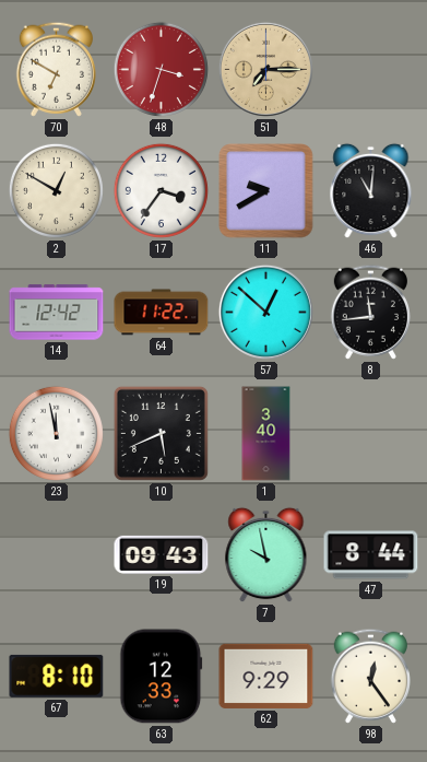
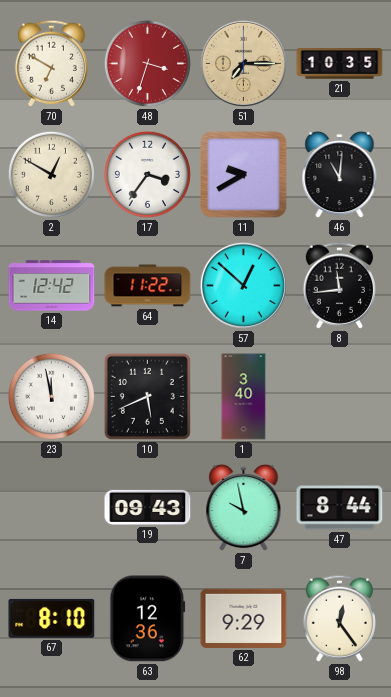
21: none -> 10:35 (340, 64)
63: 12:33 -> 12:36 (148, 619)
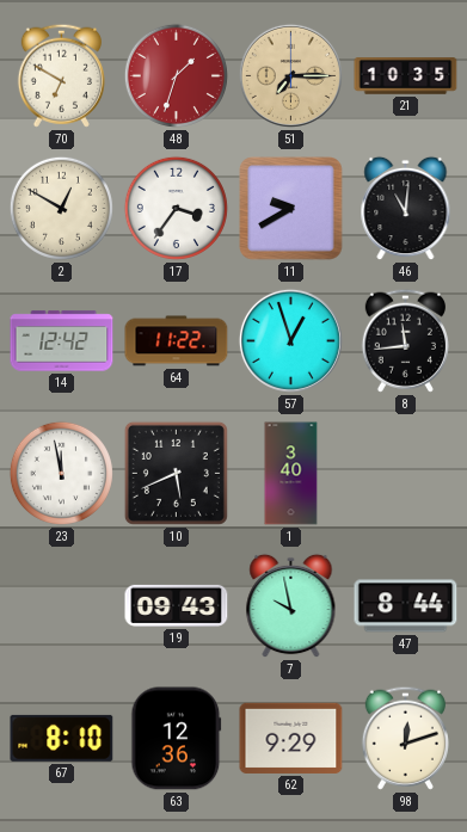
48: 3:33 -> 1:33 (176, 75)
57: 12:52 -> 12:57 (290, 340)
98: 12:24 -> 12:12 (405, 738)
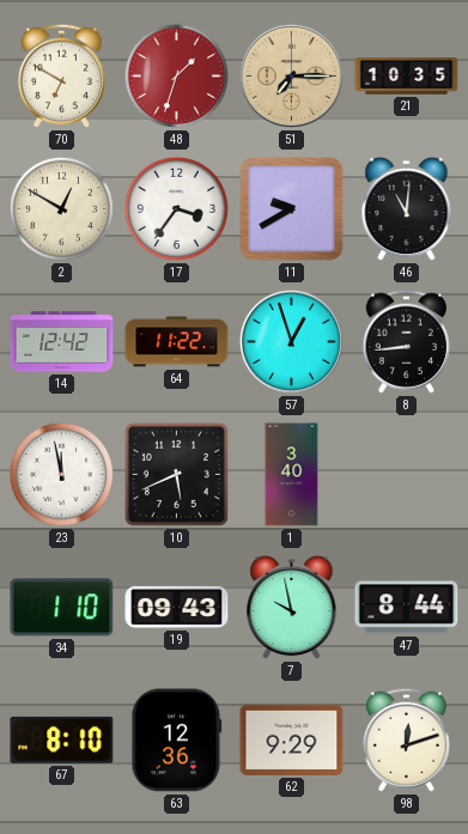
8: 11:44 -> 8:44 (406, 341)
34: none -> 1:10 (62, 608)
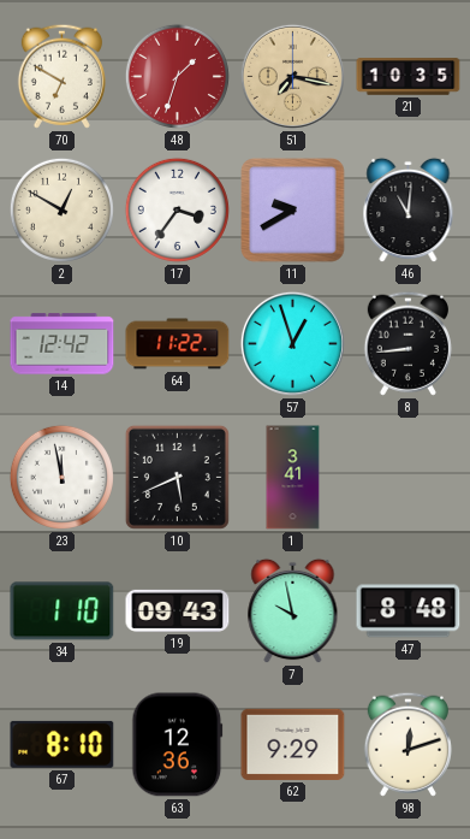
51: 7:15 -> 7:17 (292, 76)
1: 3:40 -> 3:41 (293, 478)
47: 8:44 -> 8:48 (409, 611)
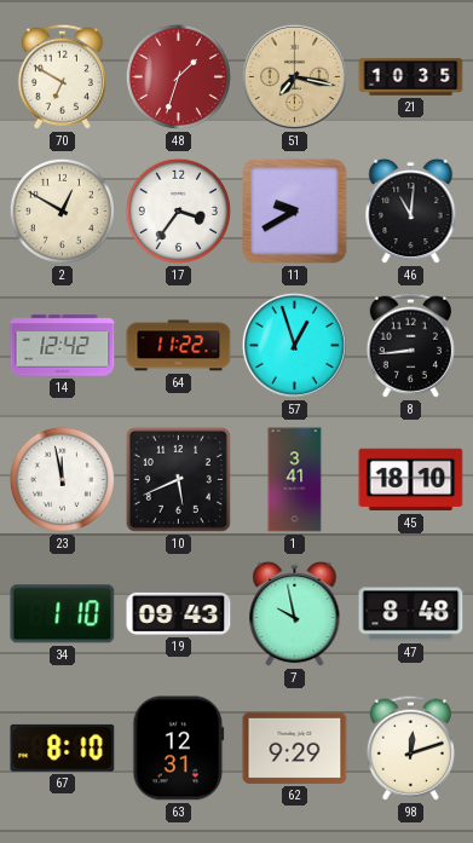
45: none -> 18:10 (411, 480)
63: 12:36 -> 12:31 (179, 749)
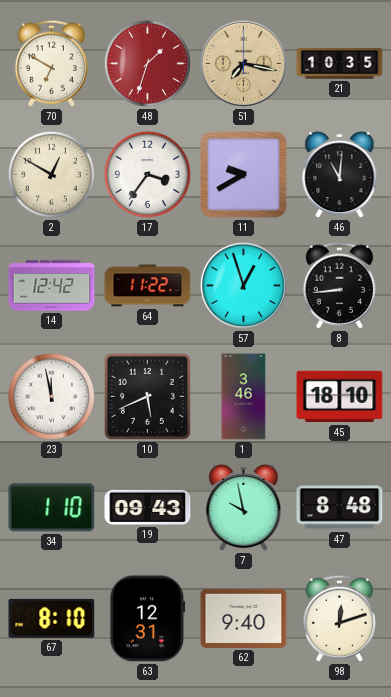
1: 3:41 -> 3:46 (244, 397)
62: 9:29 -> 9:40 (244, 618)
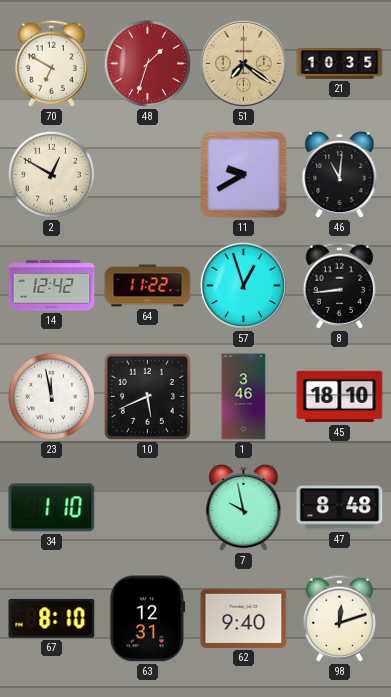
51: 7:17 -> 7:21 (243, 63)
17: 3:36 -> none (147, 174)
19: 09:43 -> none (148, 507)
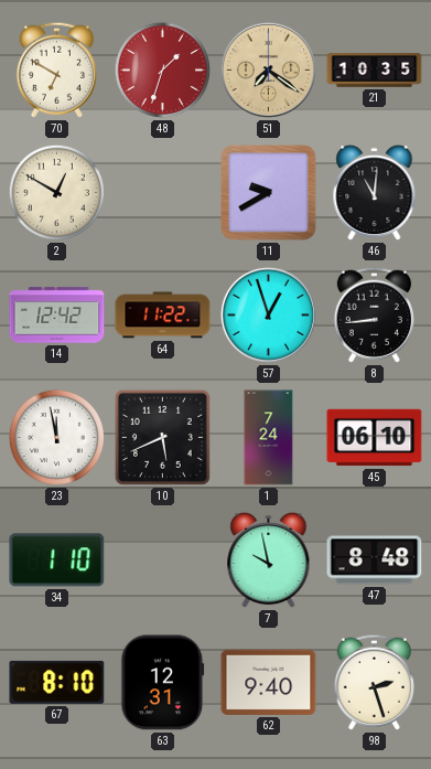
1: 3:46 -> 7:24 (269, 438)
45: 18:10 -> 06:10 (375, 438)
98: 12:12 -> 2:27 (374, 682)
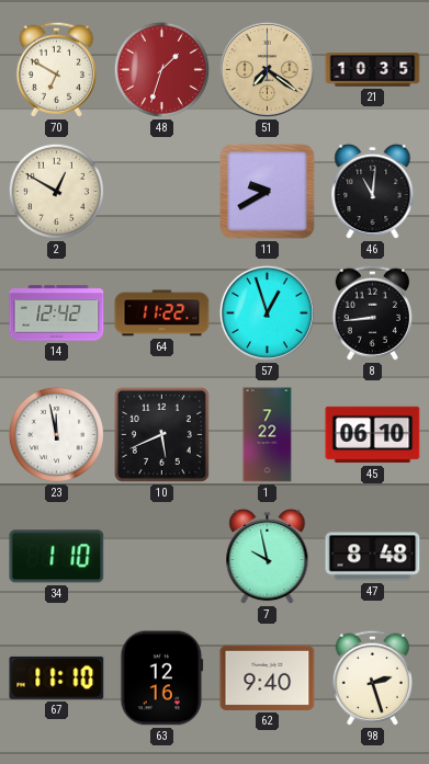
1: 7:24 -> 7:22 (268, 435)
67: 8:10 -> 11:10 (57, 677)
63: 12:31 -> 12:16 (162, 679)
